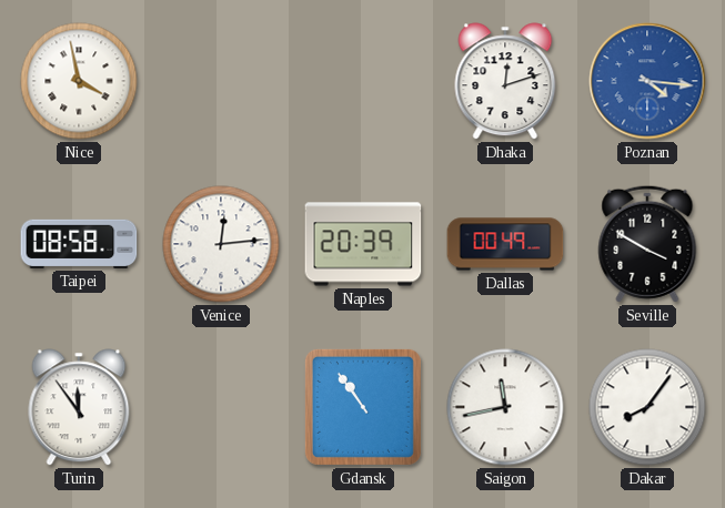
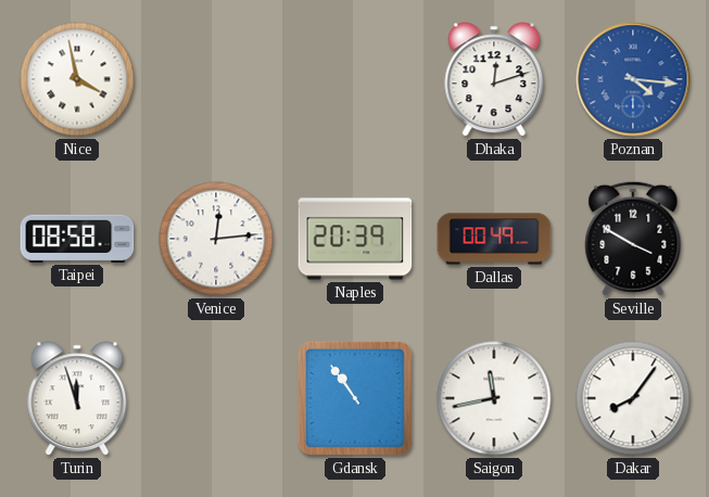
Turin: 11:54 -> 11:57 (77, 398)
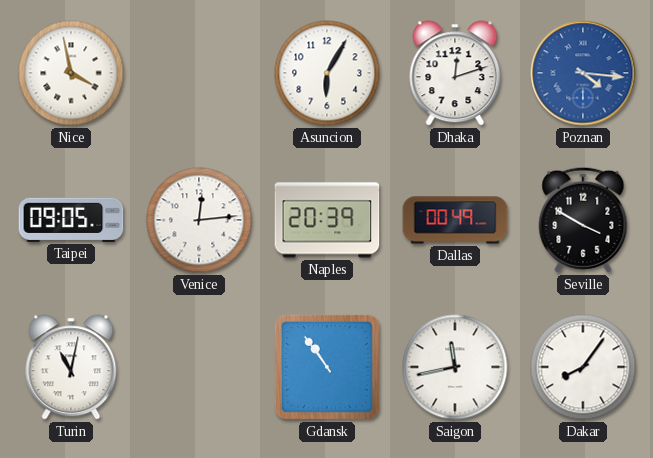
Asuncion: none -> 6:05 (327, 73)
Taipei: 08:58 -> 09:05 (71, 220)
Turin: 11:57 -> 11:02 (71, 367)
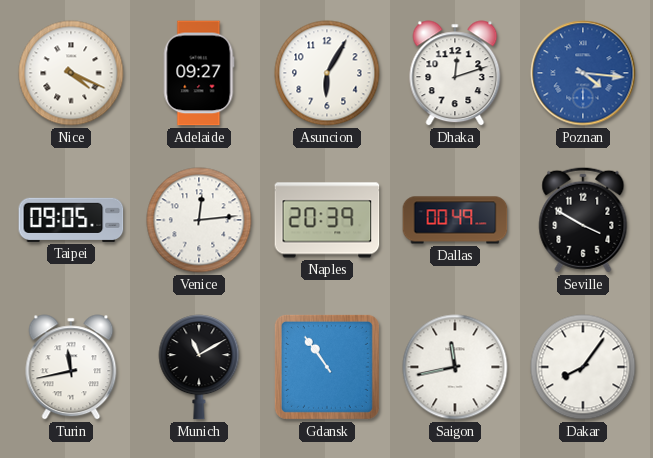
Nice: 3:58 -> 4:19 (71, 73)
Adelaide: none -> 09:27 (199, 73)
Turin: 11:02 -> 11:43 (71, 367)
Munich: none -> 11:10 (199, 367)
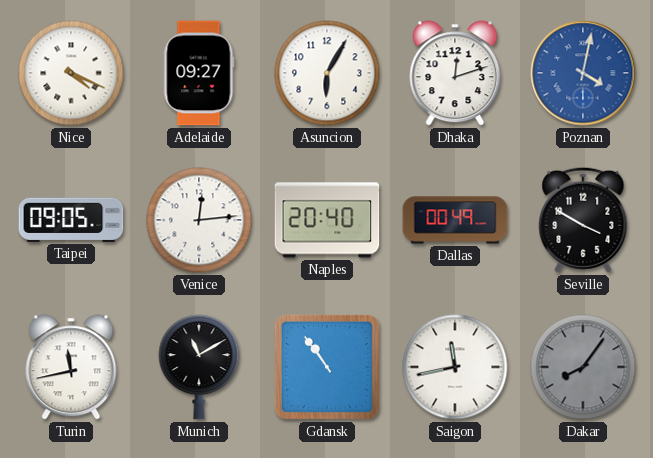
Poznan: 4:16 -> 4:02 (583, 73)
Naples: 20:39 -> 20:40 (327, 220)
Dakar dial: white -> grey (583, 367)
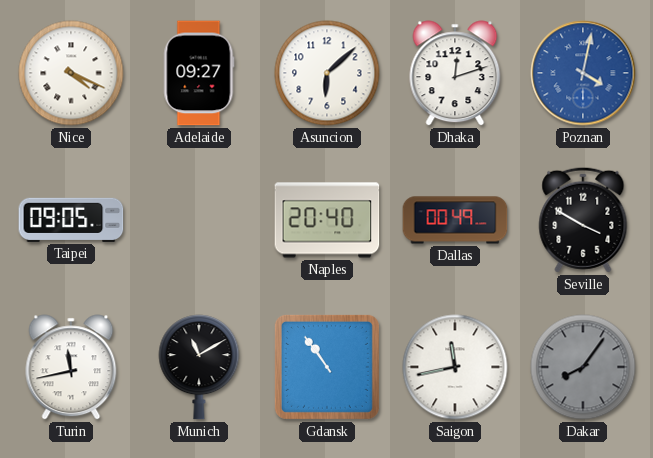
Asuncion: 6:05 -> 6:08 (327, 73)
Venice: 12:14 -> none (199, 220)
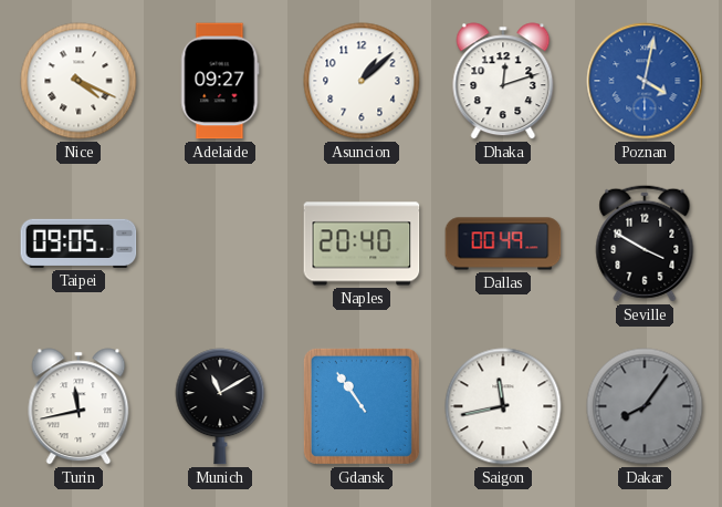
Asuncion: 6:08 -> 1:08 (362, 81)
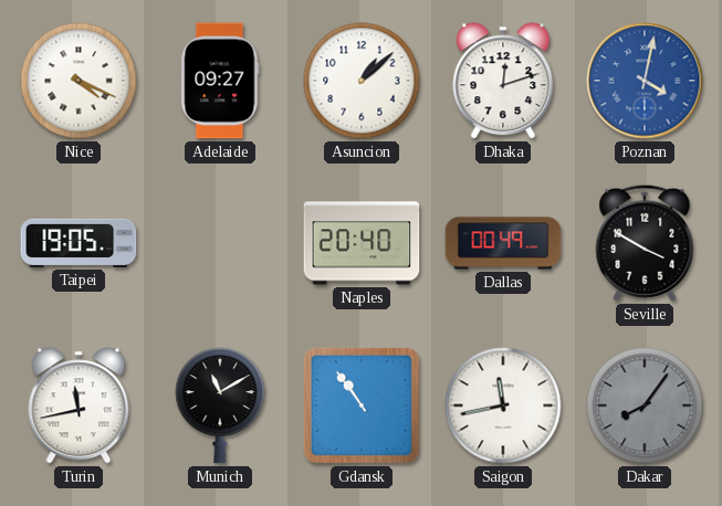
Taipei: 09:05 -> 19:05 (79, 243)
